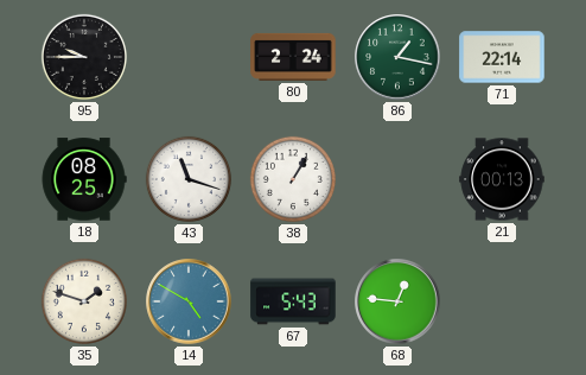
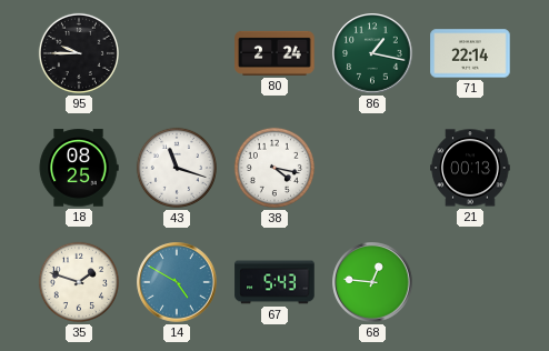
38: 1:05 -> 4:17 (274, 168)
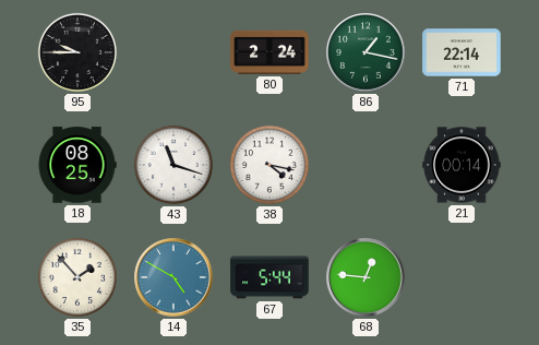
21: 00:13 -> 00:14 (462, 165)
35: 1:48 -> 1:53 (77, 277)
67: 5:43 -> 5:44 (269, 277)
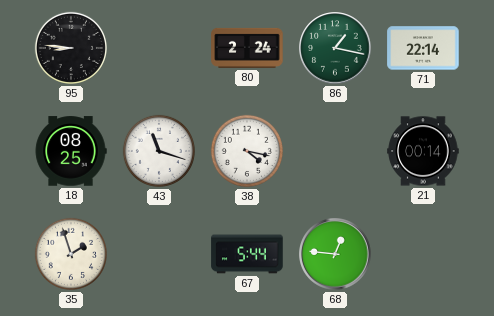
95: 9:45 -> 8:46 (71, 48)
35: 1:53 -> 1:57 (71, 254)
14: 4:50 -> none (173, 277)
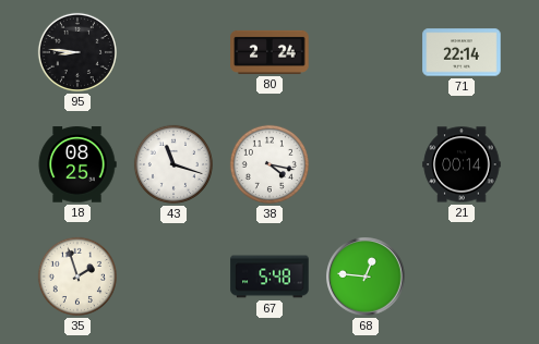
86: 1:17 -> none (335, 48)
67: 5:44 -> 5:48 (269, 277)
